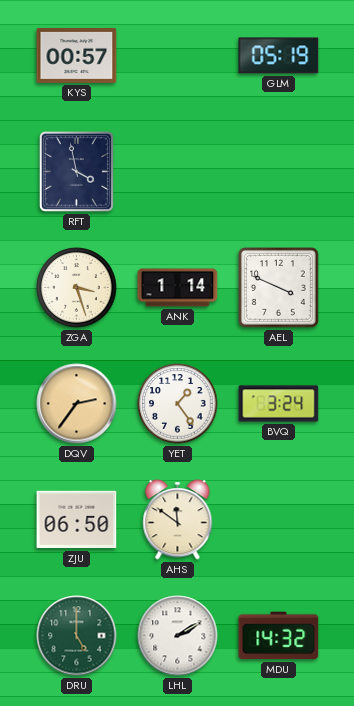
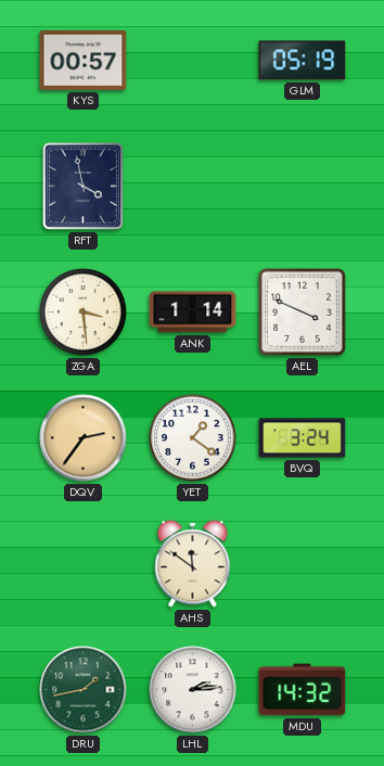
ZGA: 3:27 -> 3:29 (84, 312)
YET: 1:24 -> 1:21 (193, 438)
ZJU: 06:50 -> none (77, 520)
DRU: 5:00 -> 1:43 (84, 690)
LHL: 2:10 -> 2:14 (193, 690)
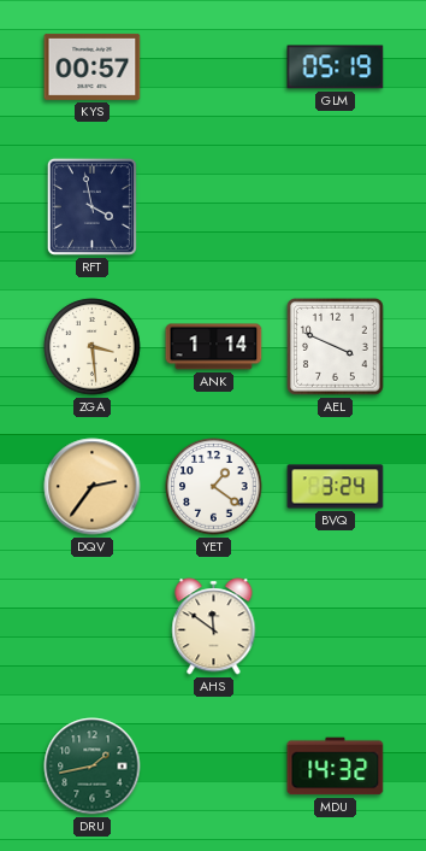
LHL: 2:14 -> none (193, 690)
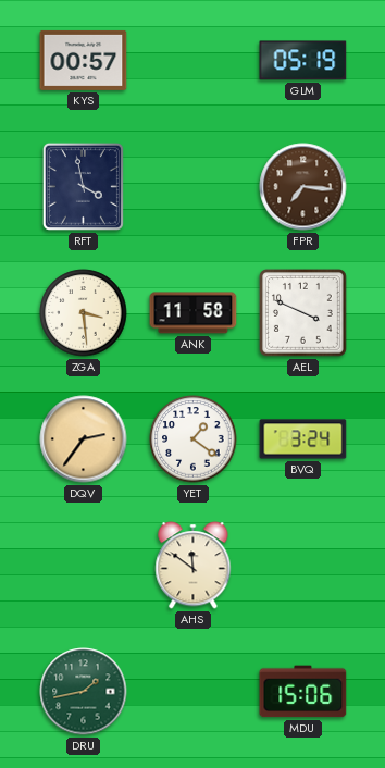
FPR: none -> 7:16 (303, 187)
ANK: 1:14 -> 11:58 (194, 313)
MDU: 14:32 -> 15:06 (303, 692)
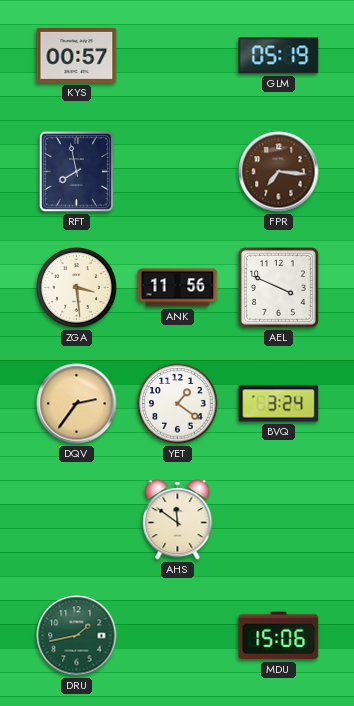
RFT: 3:58 -> 7:58 (76, 171)
ANK: 11:58 -> 11:56 (178, 288)
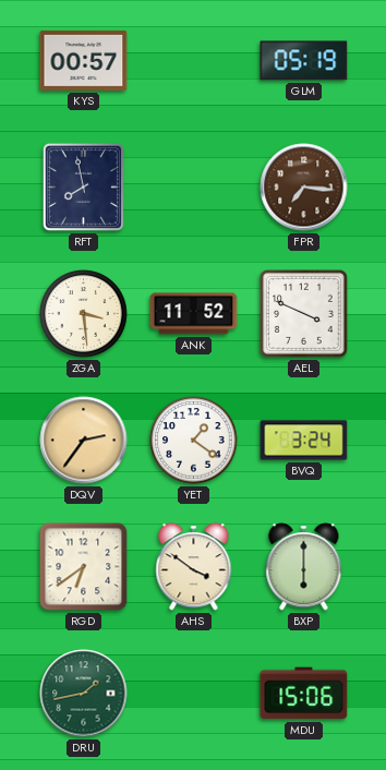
ANK: 11:56 -> 11:52 (194, 314)
RGD: none -> 6:39 (84, 567)
AHS: 11:51 -> 3:51 (194, 567)
BXP: none -> 6:00 (304, 567)
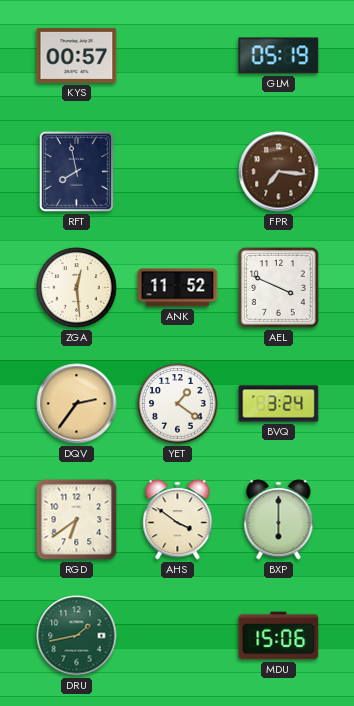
ZGA: 3:29 -> 12:29 (77, 288)
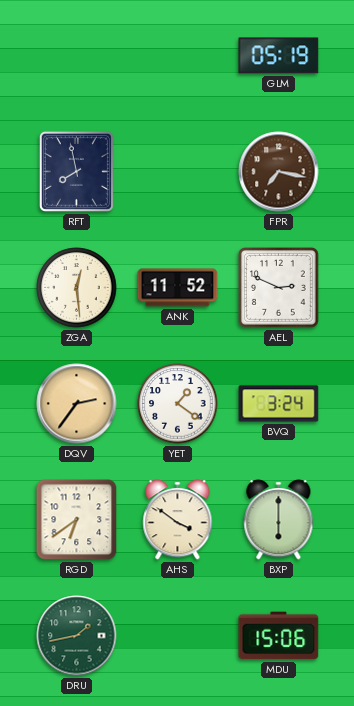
KYS: 00:57 -> none (77, 55)
FPR: 7:16 -> 7:17 (279, 172)
AEL: 3:49 -> 2:49 (278, 287)
